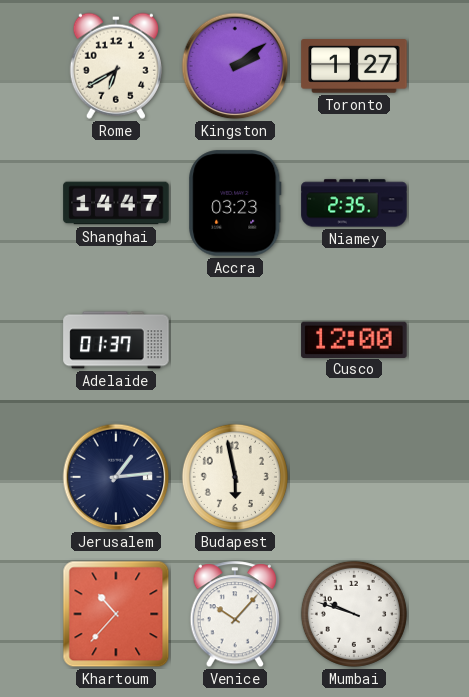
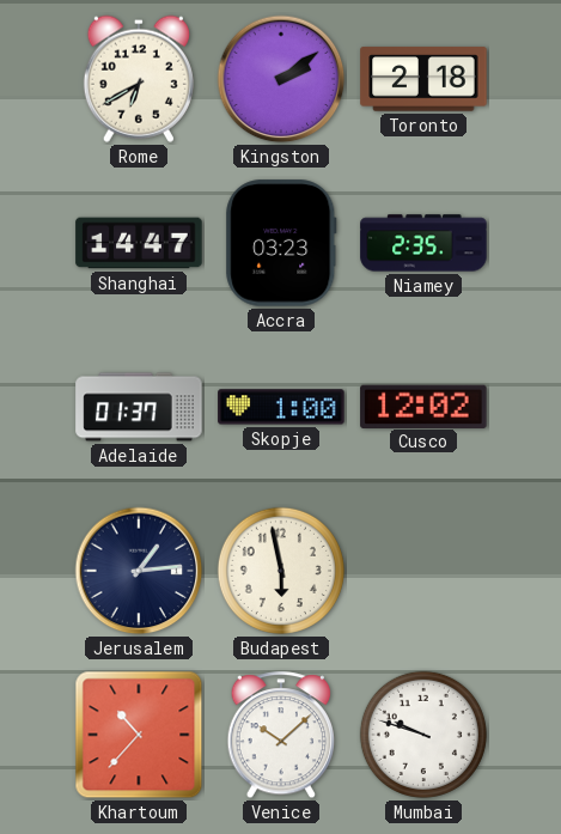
Toronto: 1:27 -> 2:18 (423, 79)
Skopje: none -> 1:00 (281, 407)
Cusco: 12:00 -> 12:02 (423, 406)
Venice: 10:07 -> 10:08 (281, 736)
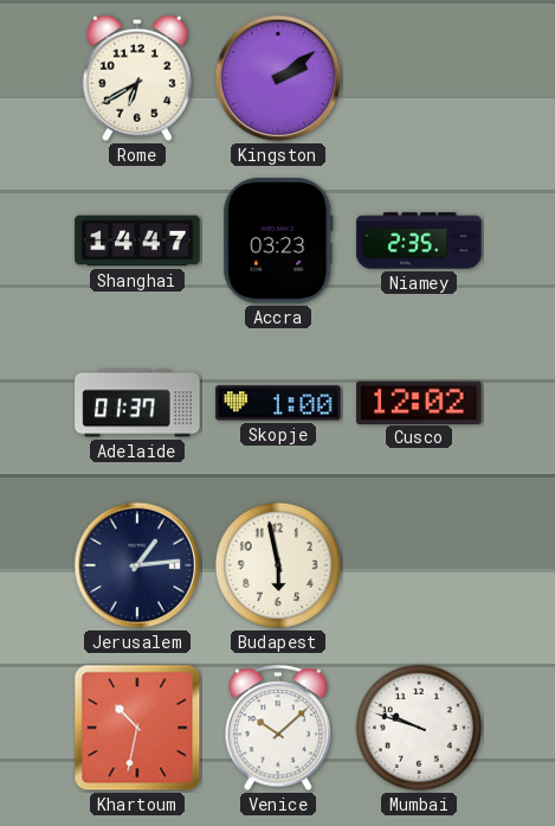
Toronto: 2:18 -> none (423, 79)
Khartoum: 10:37 -> 10:32 (137, 728)
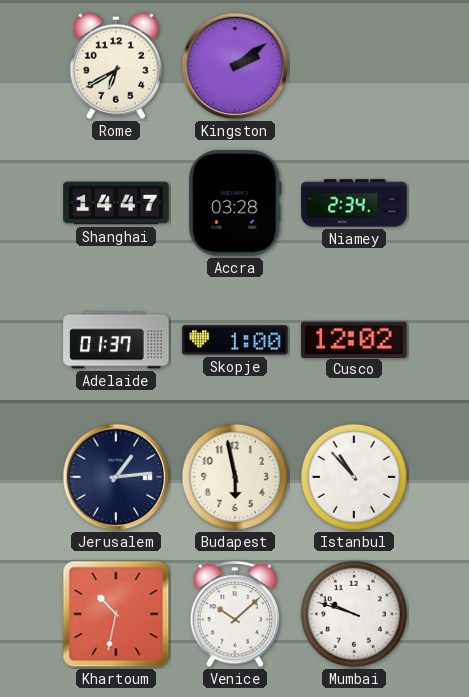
Accra: 03:23 -> 03:28 (235, 203)
Niamey: 2:35 -> 2:34 (354, 203)
Istanbul: none -> 10:53 (354, 477)
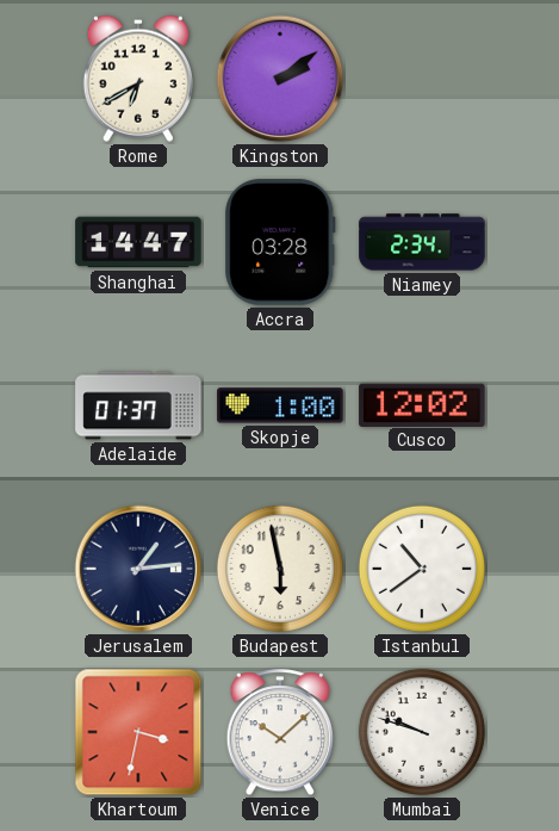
Istanbul: 10:53 -> 10:39 (422, 569)
Khartoum: 10:32 -> 3:32 (138, 732)
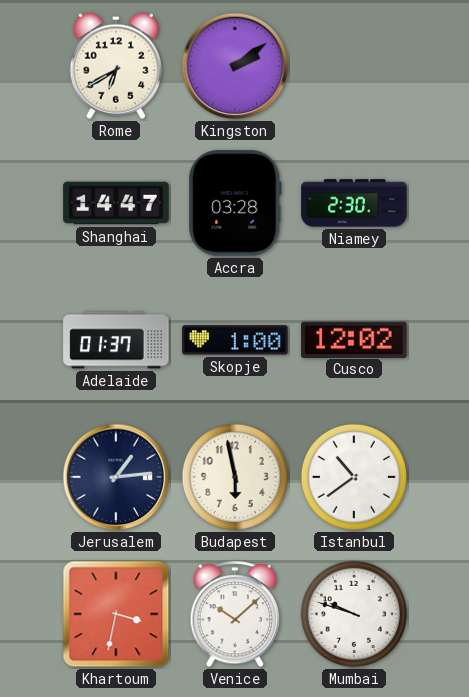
Niamey: 2:34 -> 2:30 (354, 203)
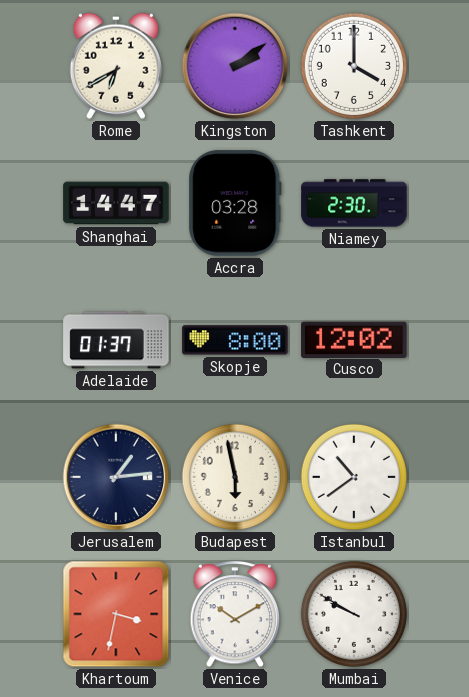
Tashkent: none -> 4:00 (354, 66)
Skopje: 1:00 -> 8:00 (235, 340)
Venice: 10:08 -> 10:10 (235, 615)
Mumbai: 9:48 -> 9:50 (354, 614)
